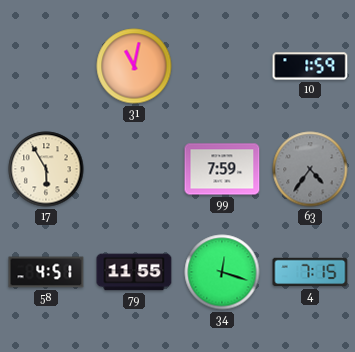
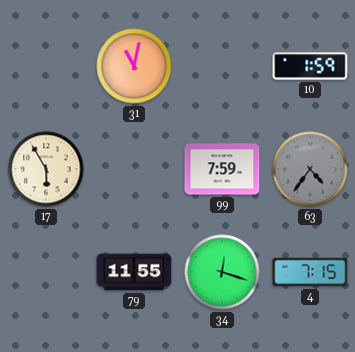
58: 4:51 -> none (46, 272)
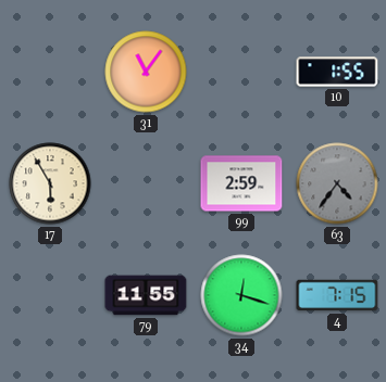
31: 11:02 -> 11:06 (146, 72)
10: 1:59 -> 1:55 (337, 72)
99: 7:59 -> 2:59 (241, 183)
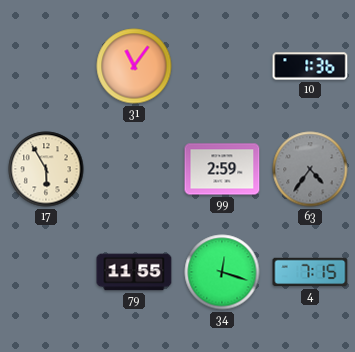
10: 1:55 -> 1:36 (310, 66)
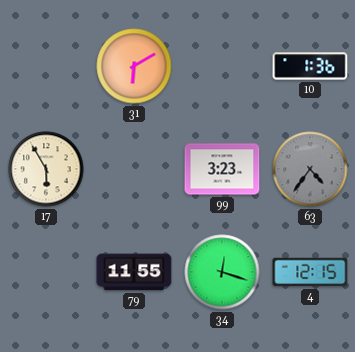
31: 11:06 -> 6:10 (134, 66)
99: 2:59 -> 3:23 (222, 169)
4: 7:15 -> 12:15 (310, 272)
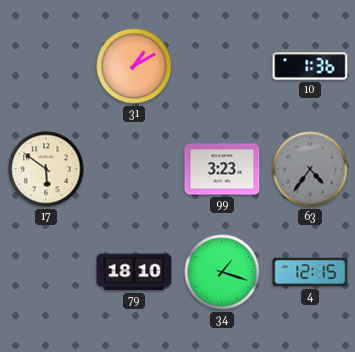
31: 6:10 -> 1:10 (134, 66)
17: 5:55 -> 5:51 (46, 169)
79: 11:55 -> 18:10 (134, 272)
34: 12:18 -> 1:18 (222, 272)
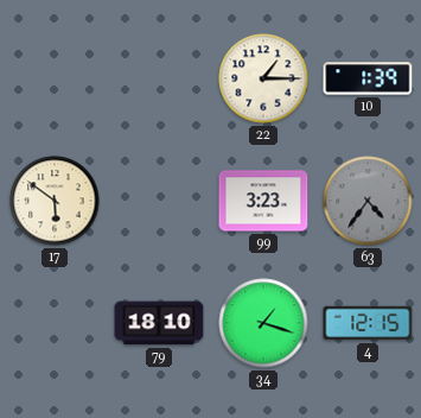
31: 1:10 -> none (134, 66)
22: none -> 1:15 (263, 78)
10: 1:36 -> 1:39 (368, 78)
